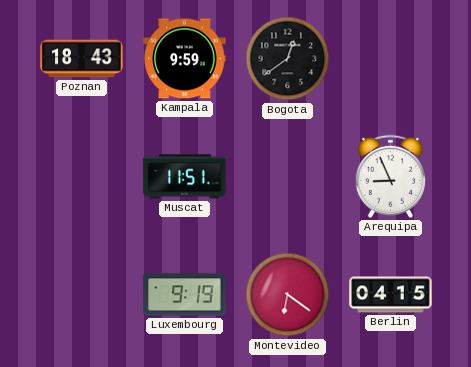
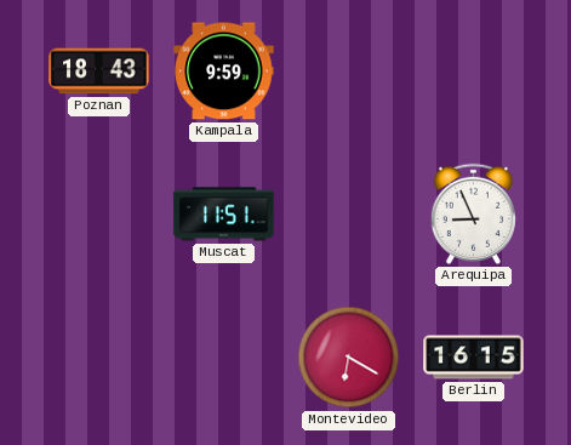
Bogota: 12:39 -> none (288, 59)
Luxembourg: 9:19 -> none (185, 295)
Montevideo: 6:21 -> 6:20 (349, 358)
Berlin: 04:15 -> 16:15 (474, 358)
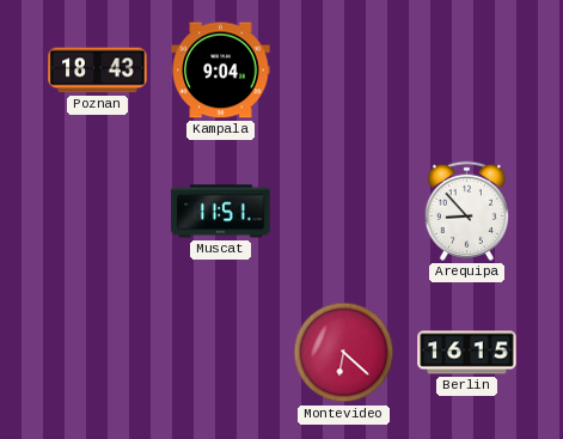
Kampala: 9:59 -> 9:04 (221, 71)
Arequipa: 8:56 -> 8:53 (466, 211)
Montevideo: 6:20 -> 6:22 (344, 353)
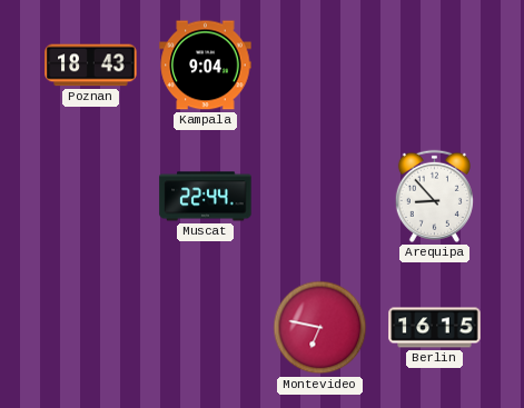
Muscat: 11:51 -> 22:44 (206, 197)
Montevideo: 6:22 -> 6:47 (320, 328)
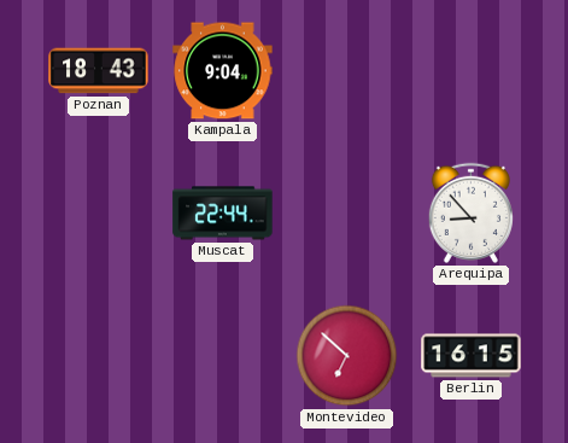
Montevideo: 6:47 -> 6:52 (347, 356)
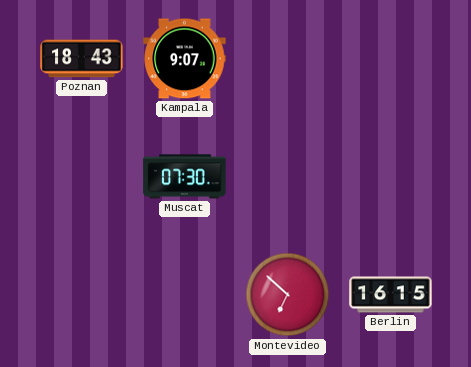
Kampala: 9:04 -> 9:07 (185, 59)
Muscat: 22:44 -> 07:30 (185, 177)
Arequipa: 8:53 -> none (470, 212)
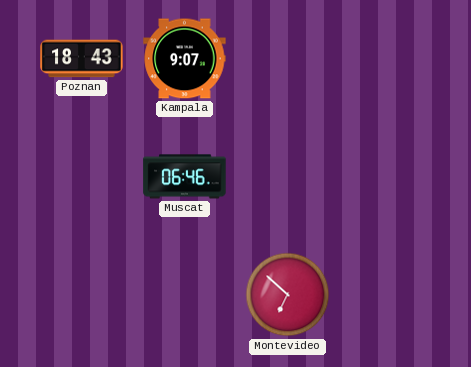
Muscat: 07:30 -> 06:46 (185, 177)
Berlin: 16:15 -> none (391, 295)
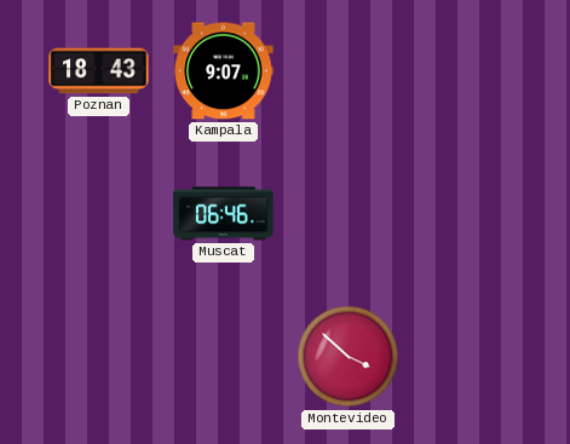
Montevideo: 6:52 -> 3:52 (349, 357)
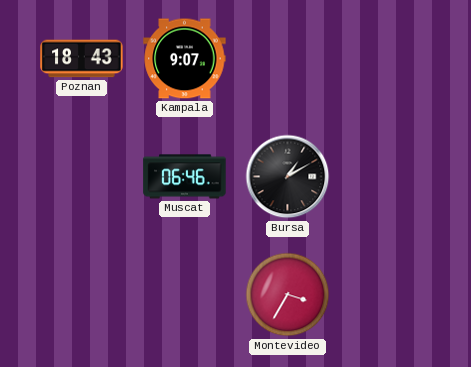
Bursa: none -> 1:10 (288, 177)
Montevideo: 3:52 -> 3:35 (288, 295)
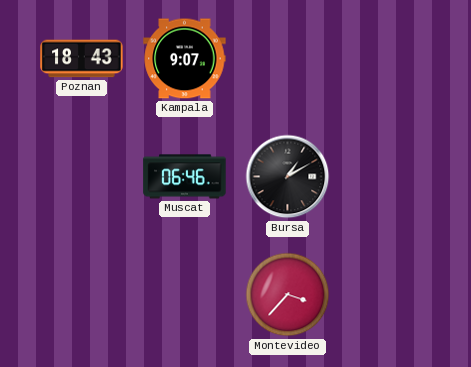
Montevideo: 3:35 -> 3:37 (288, 295)
